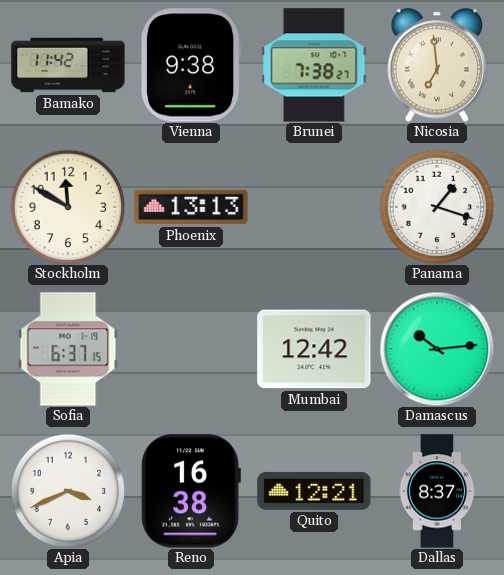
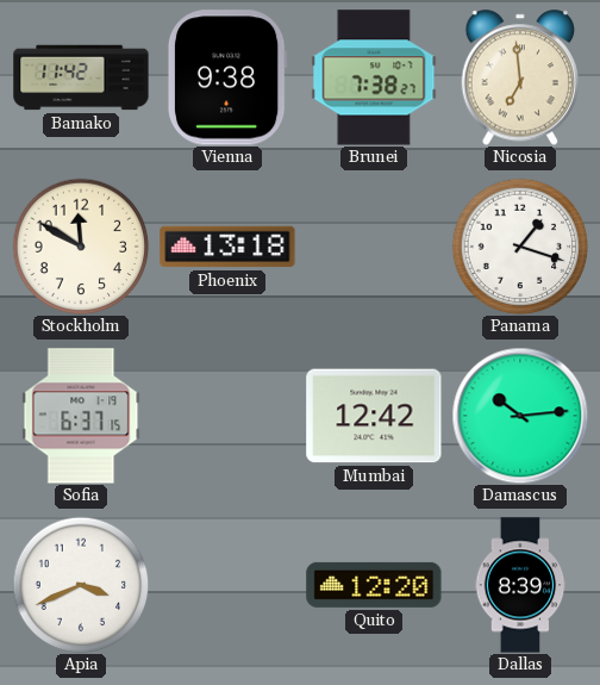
Phoenix: 13:13 -> 13:18 (227, 247)
Reno: 16:38 -> none (191, 491)
Quito: 12:21 -> 12:20 (374, 585)
Dallas: 8:37 -> 8:39 (520, 585)
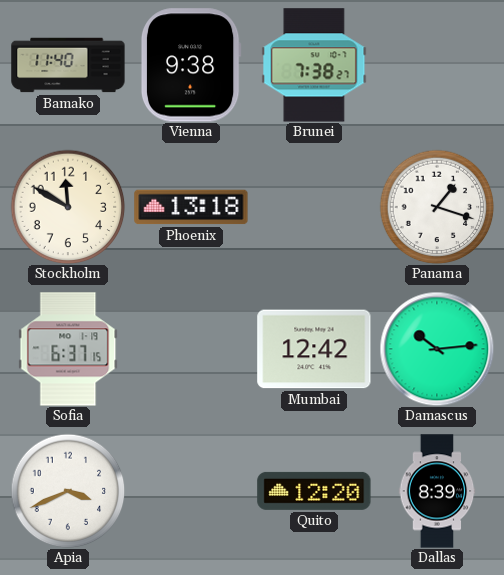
Bamako: 11:42 -> 11:40 (68, 65)
Nicosia: 6:59 -> none (519, 77)
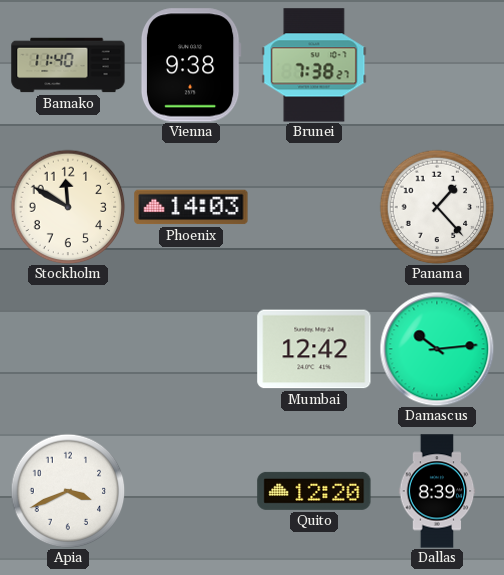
Phoenix: 13:18 -> 14:03 (191, 207)
Panama: 1:18 -> 1:23 (437, 207)
Sofia: 6:37 -> none (68, 349)
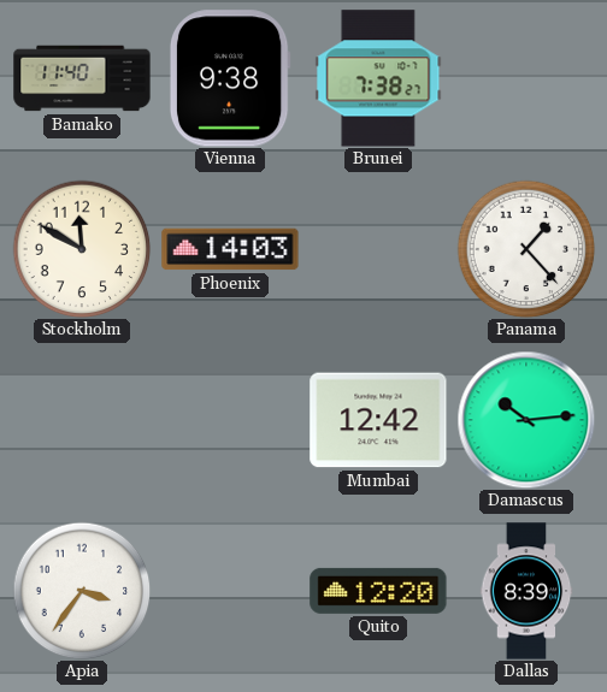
Apia: 3:41 -> 3:36 (82, 591)
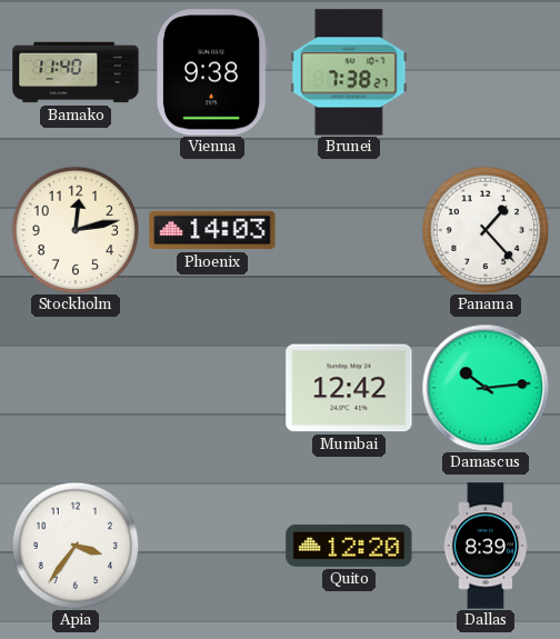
Stockholm: 11:50 -> 12:13 (76, 230)
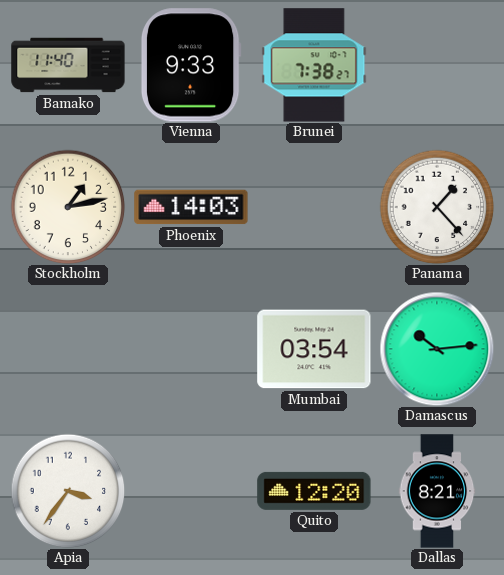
Vienna: 9:38 -> 9:33 (191, 65)
Stockholm: 12:13 -> 1:13 (68, 207)
Mumbai: 12:42 -> 03:54 (314, 349)
Dallas: 8:39 -> 8:21 (437, 491)
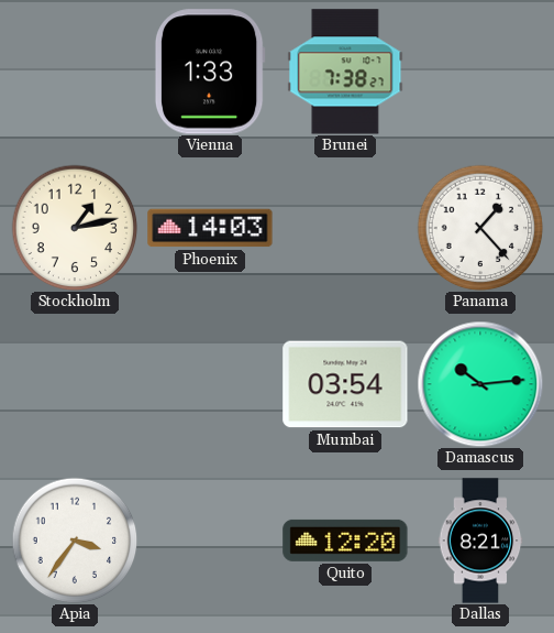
Bamako: 11:40 -> none (68, 65)
Vienna: 9:33 -> 1:33 (210, 72)
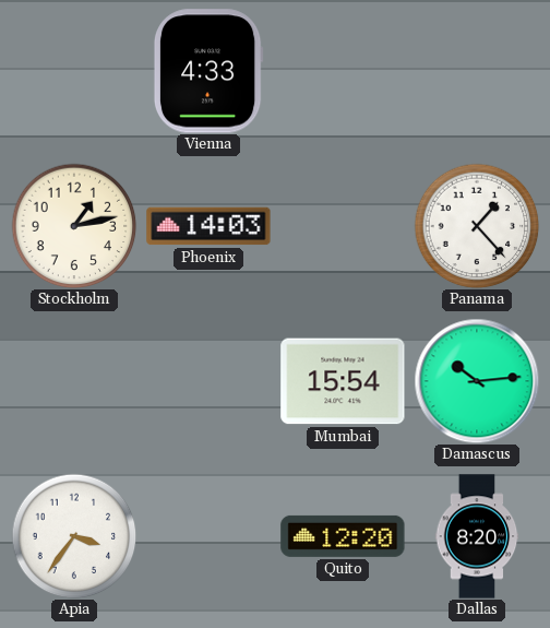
Vienna: 1:33 -> 4:33 (208, 71)
Brunei: 7:38 -> none (345, 72)
Mumbai: 03:54 -> 15:54 (343, 381)
Dallas: 8:21 -> 8:20 (477, 536)
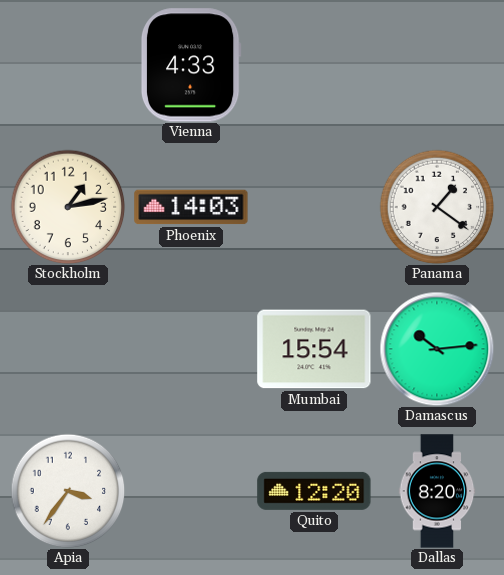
Panama: 1:23 -> 1:21 (437, 207)
